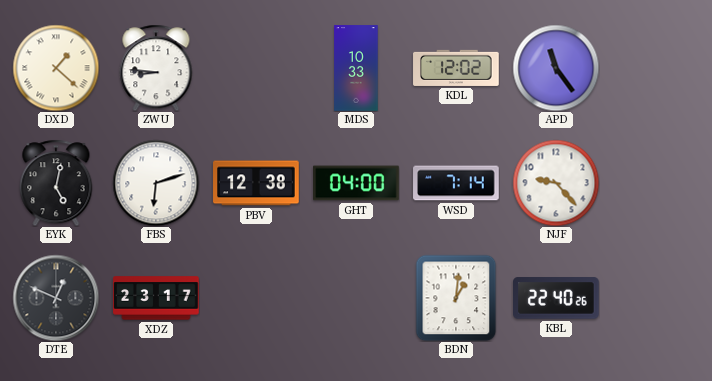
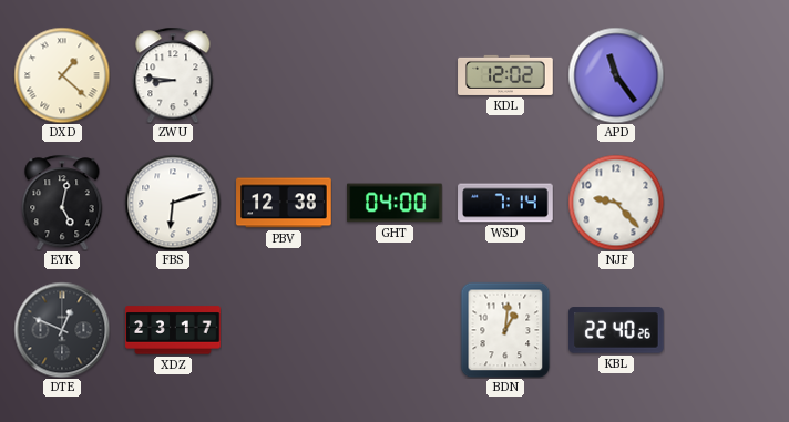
MDS: 10:33 -> none (356, 68)
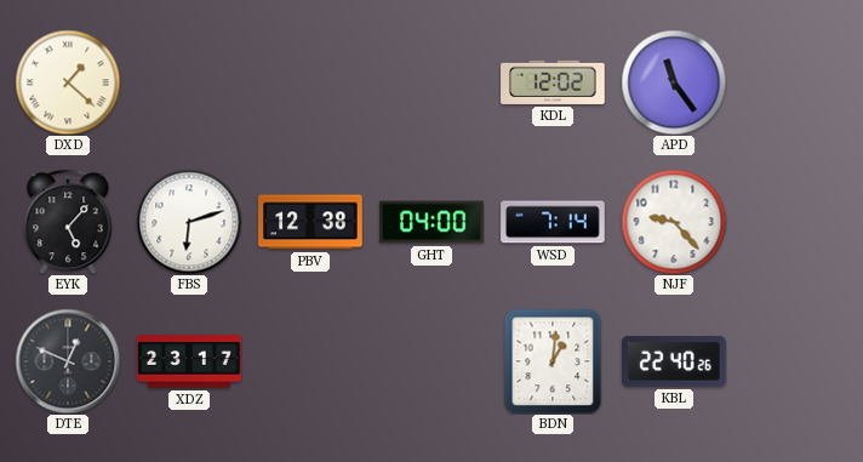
ZWU: 8:46 -> none (173, 75)
EYK: 5:02 -> 5:07 (68, 222)
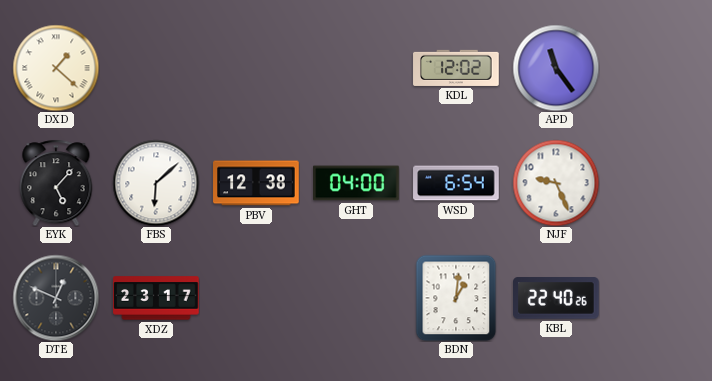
FBS: 6:12 -> 6:08 (156, 183)
WSD: 7:14 -> 6:54 (456, 183)
NJF: 9:23 -> 9:26 (556, 183)
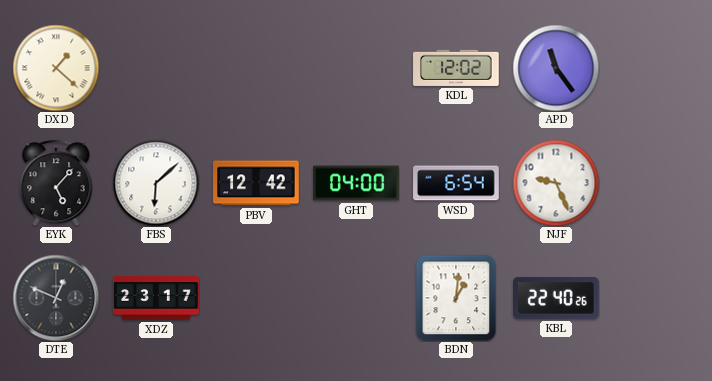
PBV: 12:38 -> 12:42 (256, 183)
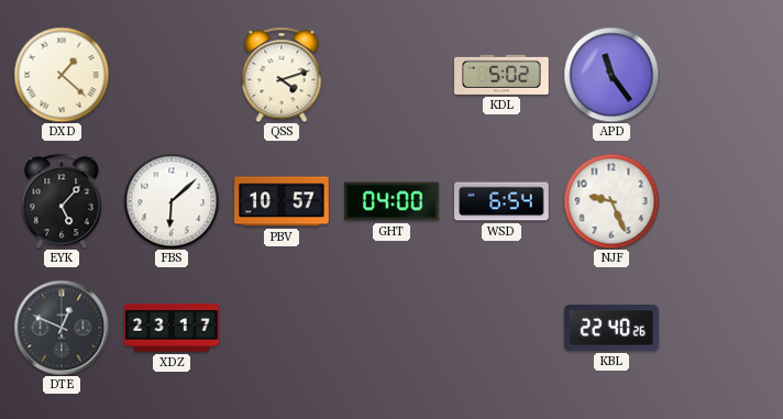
QSS: none -> 4:12 (282, 75)
KDL: 12:02 -> 5:02 (501, 75)
PBV: 12:42 -> 10:57 (282, 201)
BDN: 1:01 -> none (456, 298)
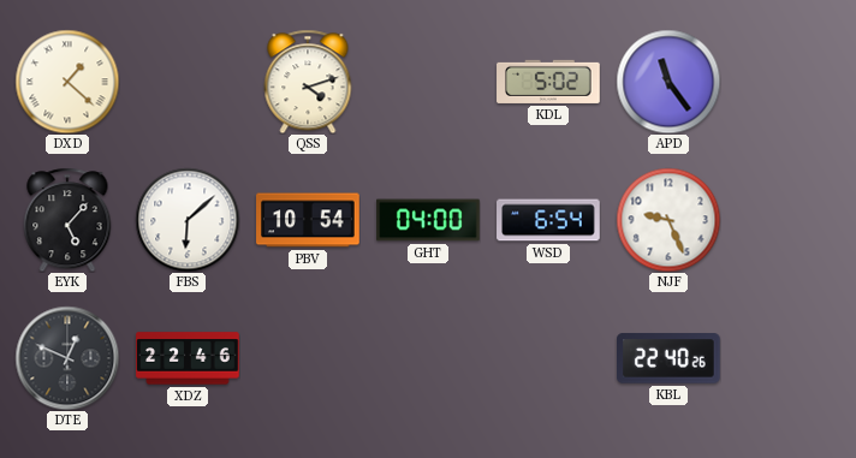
PBV: 10:57 -> 10:54 (308, 220)
XDZ: 23:17 -> 22:46 (188, 358)
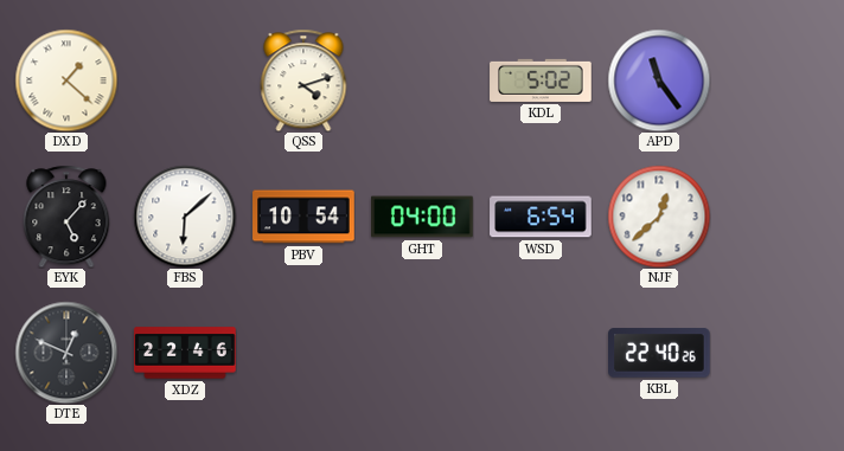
NJF: 9:26 -> 12:38 (659, 217)
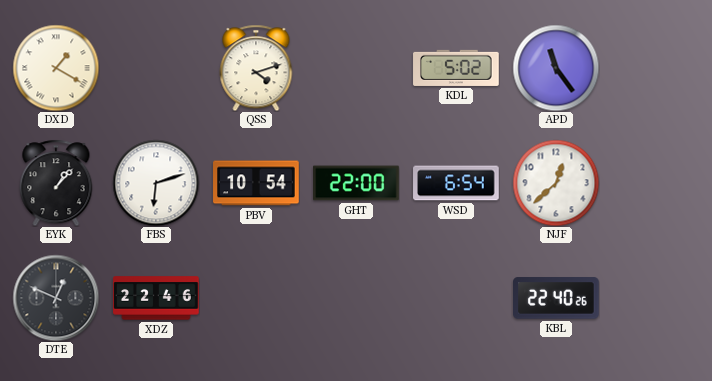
DXD: 1:22 -> 1:20 (56, 68)
EYK: 5:07 -> 1:07 (56, 183)
FBS: 6:08 -> 6:12 (156, 183)
GHT: 04:00 -> 22:00 (356, 183)
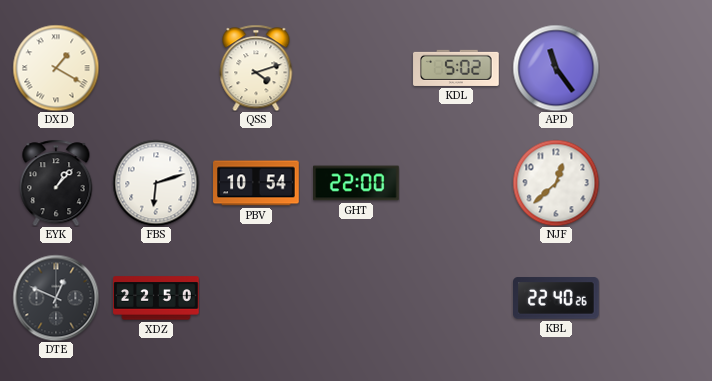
WSD: 6:54 -> none (456, 183)
XDZ: 22:46 -> 22:50 (156, 298)
